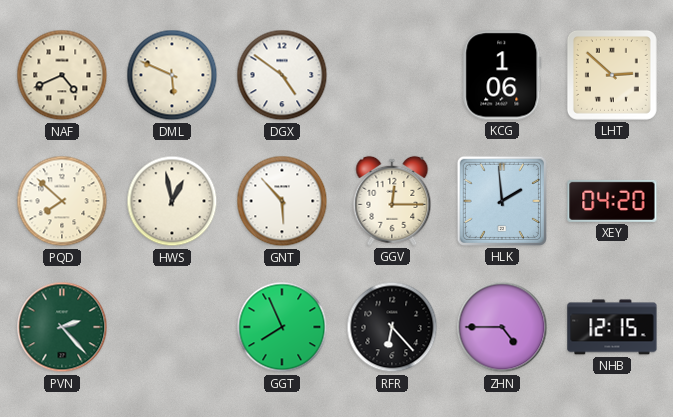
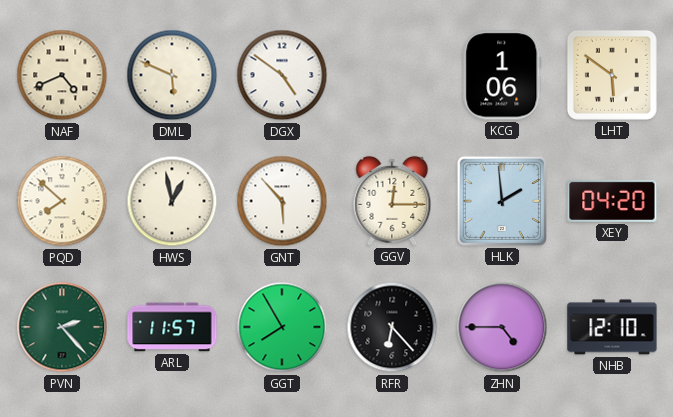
LHT: 2:52 -> 5:51 (612, 75)
ARL: none -> 11:57 (172, 327)
GGT: 7:56 -> 7:55 (282, 327)
NHB: 12:15 -> 12:10 (612, 327)
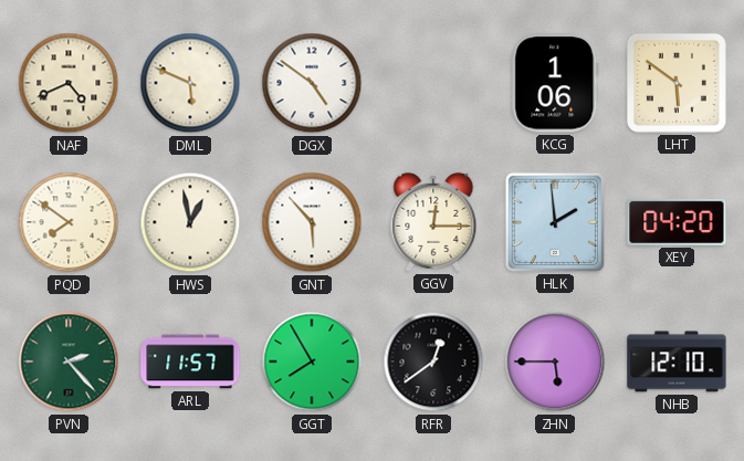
PQD: 7:52 -> 7:51 (69, 222)
RFR: 6:23 -> 12:39 (433, 362)
ZHN: 4:45 -> 5:45 (555, 362)
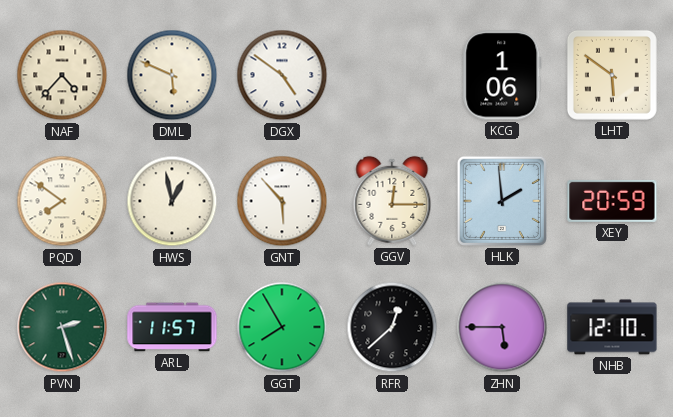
NAF: 4:41 -> 4:37 (62, 75)
XEY: 04:20 -> 20:59 (612, 201)
PVN: 2:23 -> 2:27 (62, 327)
RFR: 12:39 -> 12:38 (392, 327)
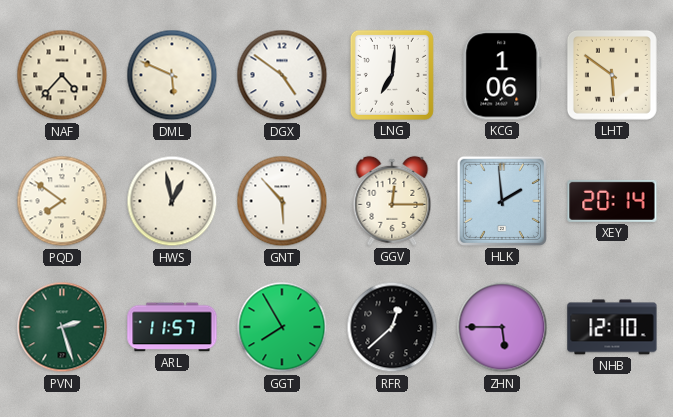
LNG: none -> 7:01 (392, 75)
XEY: 20:59 -> 20:14 (612, 201)
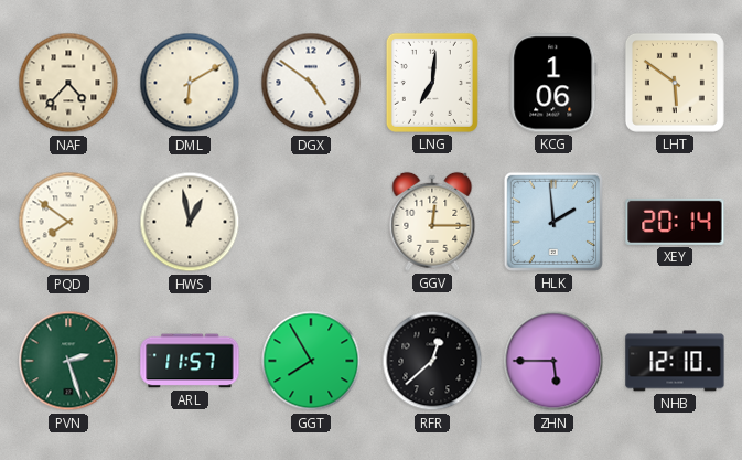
DML: 5:49 -> 6:10 (190, 83)
GNT: 5:53 -> none (282, 201)
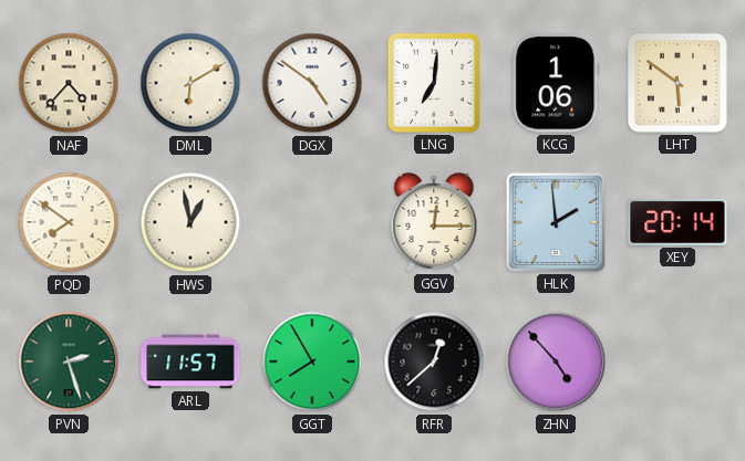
ZHN: 5:45 -> 4:53 (556, 362)
NHB: 12:10 -> none (675, 361)
